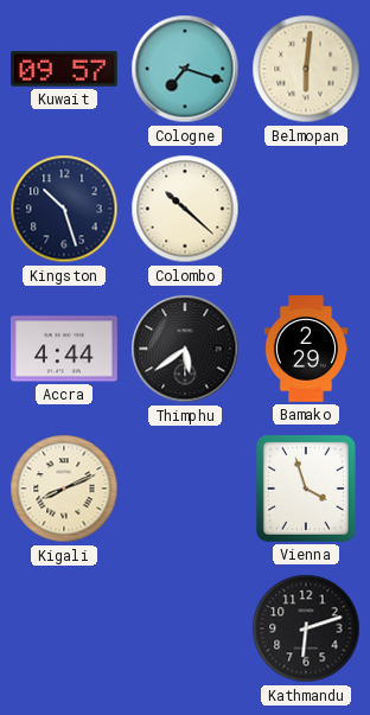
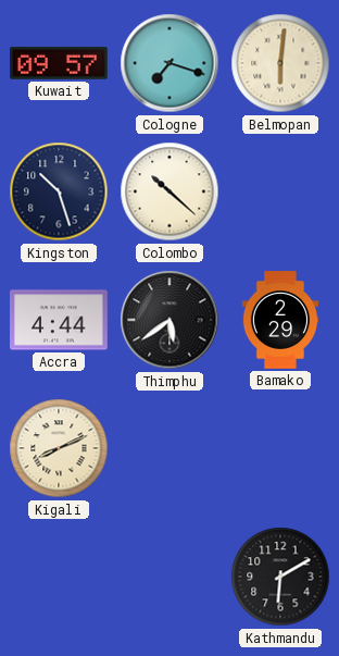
Vienna: 3:57 -> none (306, 489)
Kathmandu: 6:12 -> 6:10 (280, 577)
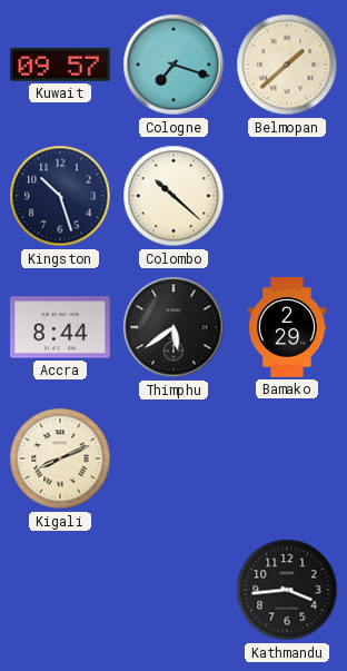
Belmopan: 6:01 -> 1:38 (287, 65)
Accra: 4:44 -> 8:44 (61, 327)
Kathmandu: 6:10 -> 3:44 (287, 590)
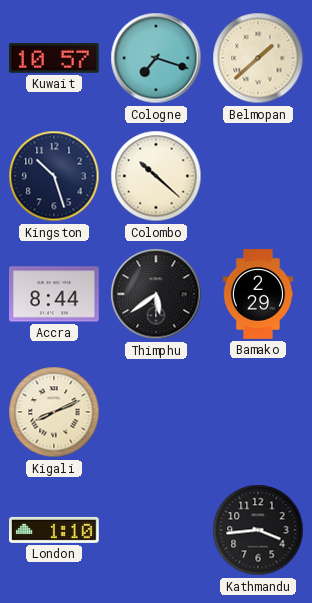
Kuwait: 09:57 -> 10:57 (55, 59)
London: none -> 1:10 (55, 530)
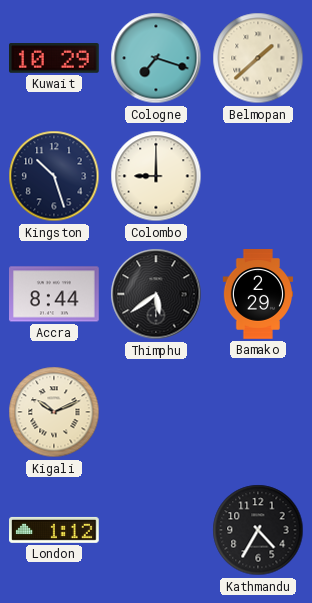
Kuwait: 10:57 -> 10:29 (55, 59)
Colombo: 10:22 -> 9:00 (156, 176)
Kigali: 8:11 -> 10:11 (54, 412)
London: 1:10 -> 1:12 (55, 530)
Kathmandu: 3:44 -> 4:35 (258, 530)
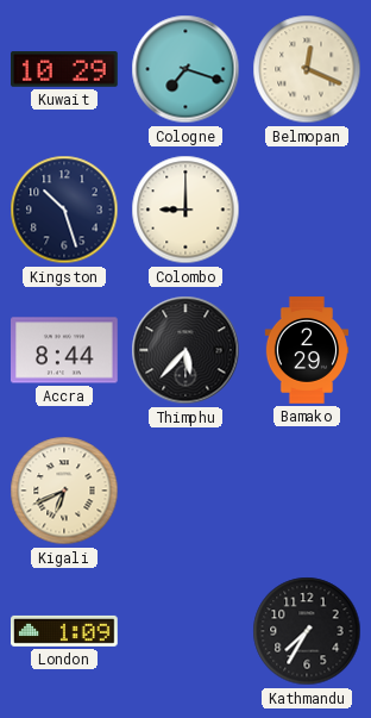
Belmopan: 1:38 -> 12:19 (307, 69)
Thimphu: 5:39 -> 5:37 (185, 350)
Kigali: 10:11 -> 6:41 (64, 491)
London: 1:12 -> 1:09 (65, 631)
Kathmandu: 4:35 -> 7:35 (307, 631)
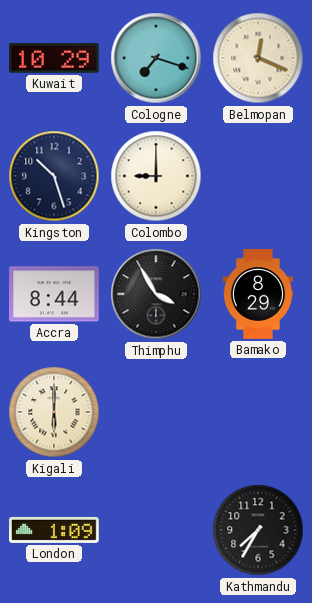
Thimphu: 5:37 -> 3:55 (156, 294)
Bamako: 2:29 -> 8:29 (257, 294)
Kigali: 6:41 -> 6:00 (54, 412)
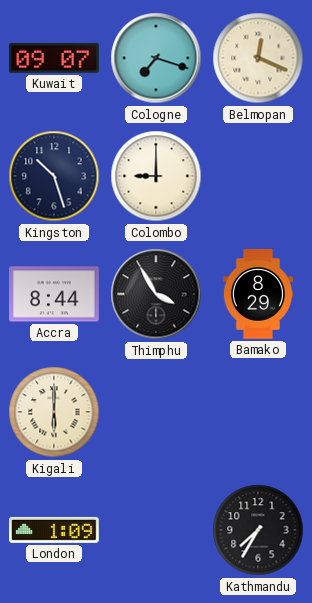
Kuwait: 10:29 -> 09:07 (55, 59)
